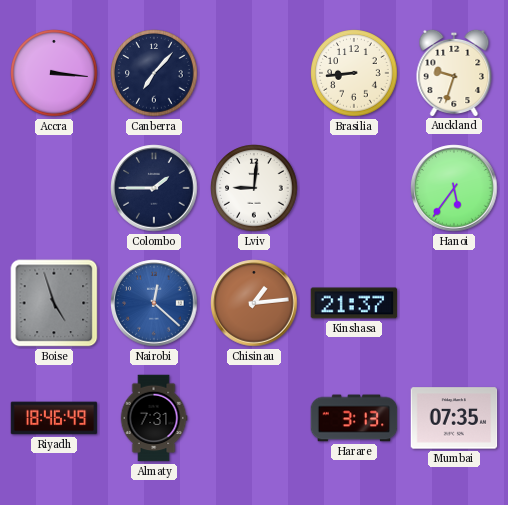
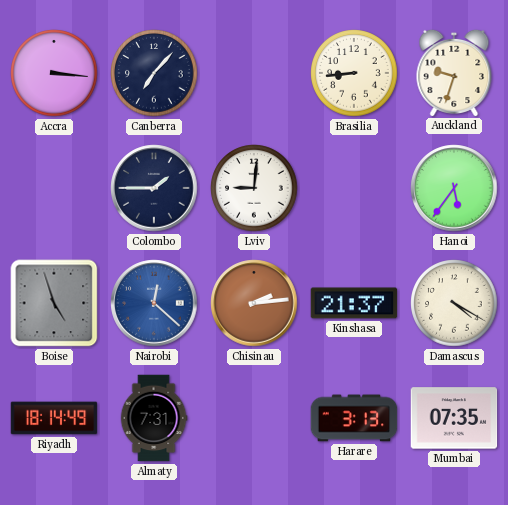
Chisinau: 1:14 -> 2:14 (254, 303)
Damascus: none -> 4:20 (454, 303)
Riyadh: 18:46 -> 18:14 (54, 418)
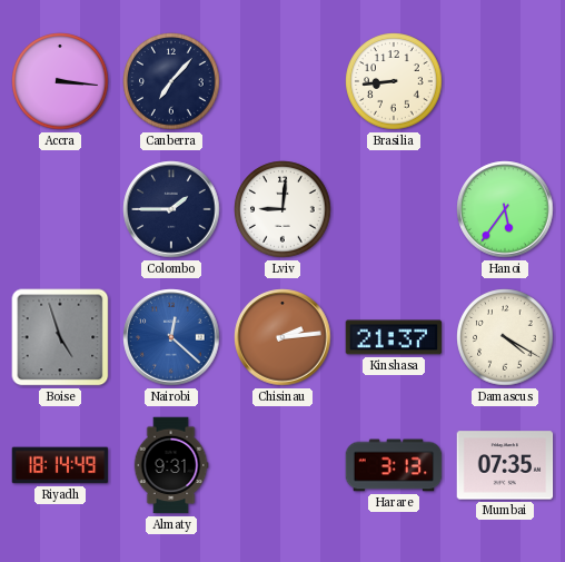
Auckland: 9:33 -> none (454, 72)
Almaty: 7:31 -> 9:31 (171, 465)
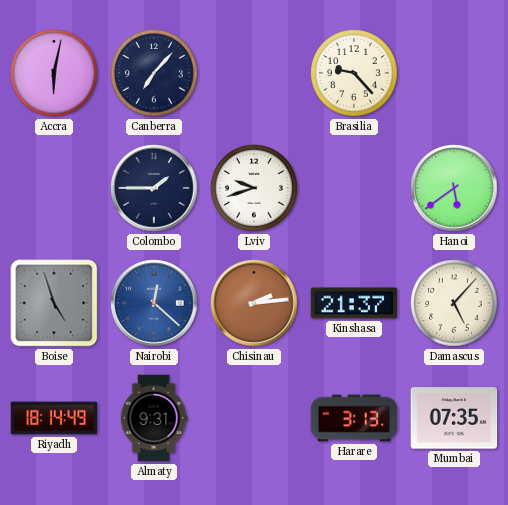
Accra: 3:16 -> 6:02 (54, 73)
Brasilia: 8:44 -> 9:23 (354, 73)
Lviv: 9:01 -> 9:42 (254, 188)
Hanoi: 5:36 -> 5:39 (454, 188)
Damascus: 4:20 -> 5:07 (454, 303)
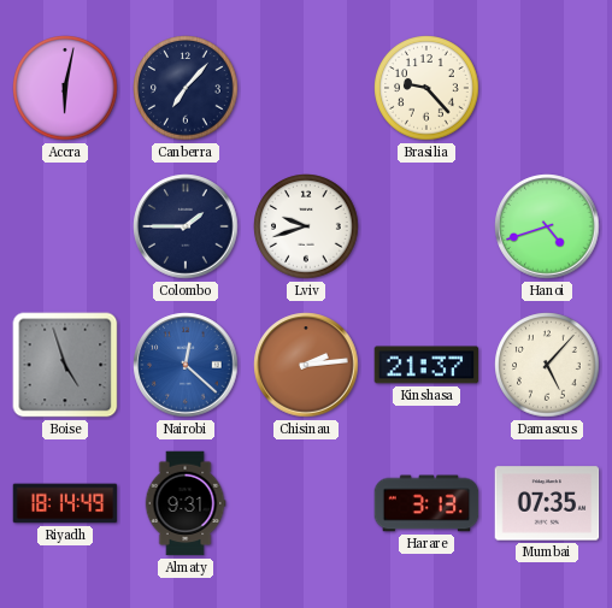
Hanoi: 5:39 -> 4:42 (547, 226)
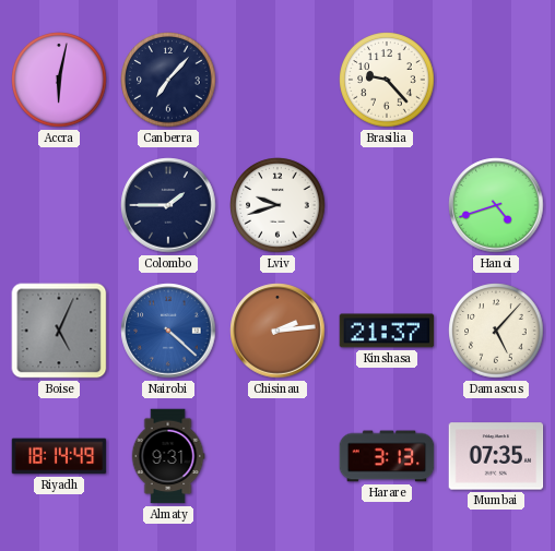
Boise: 4:57 -> 5:04 (59, 331)
Nairobi: 12:22 -> 4:22 (168, 331)
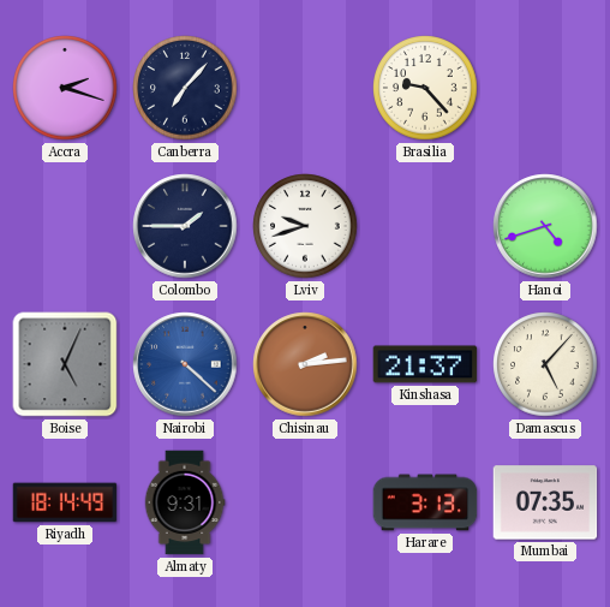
Accra: 6:02 -> 2:18 (65, 88)
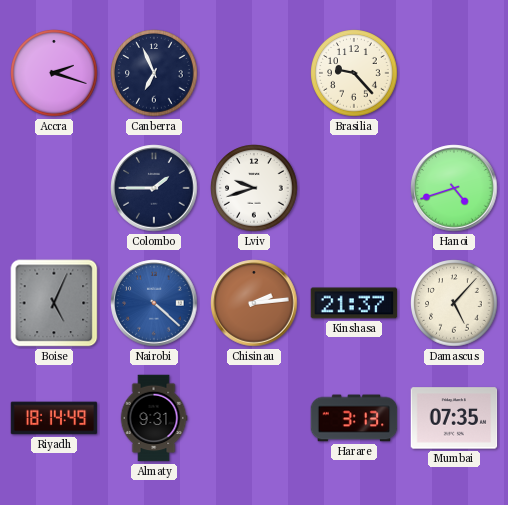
Canberra: 7:07 -> 6:56 (154, 73)
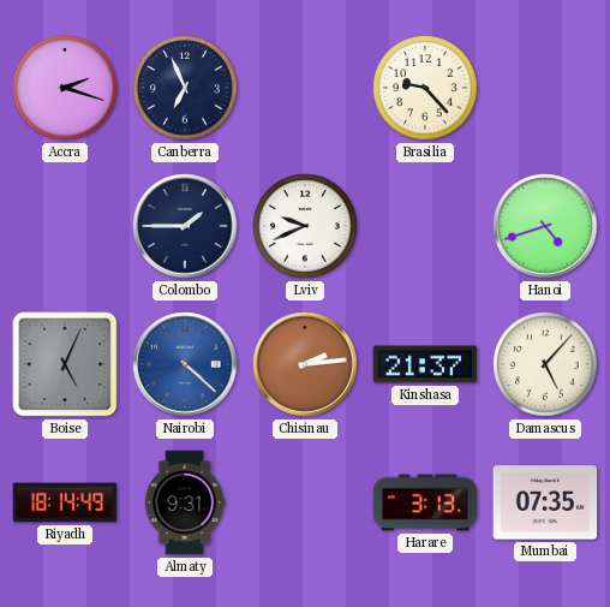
Lviv: 9:42 -> 9:41 (305, 226)
